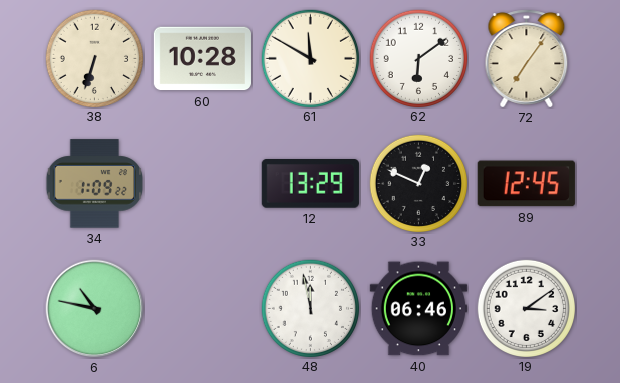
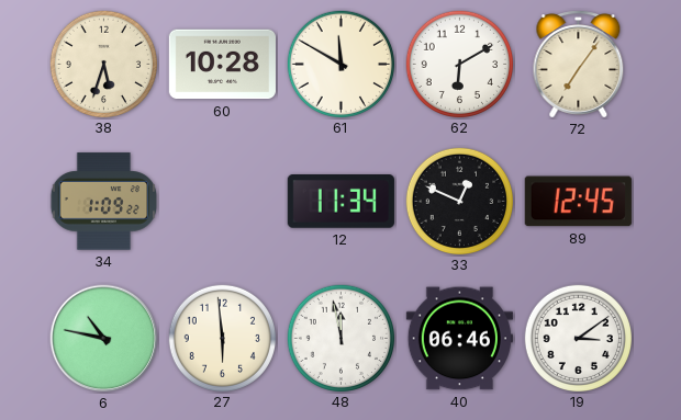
38: 6:33 -> 5:33 (103, 64)
62: 6:09 -> 6:10 (459, 64)
12: 13:29 -> 11:34 (340, 202)
27: none -> 5:59 (222, 338)
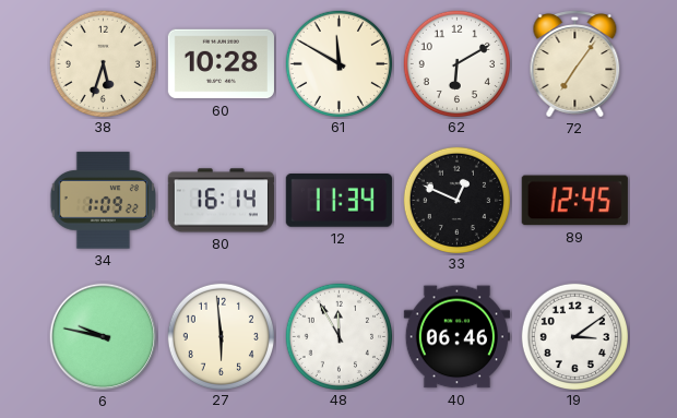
80: none -> 16:14 (221, 201)
6: 10:47 -> 9:47 (104, 337)
48: 11:58 -> 11:55 (339, 336)
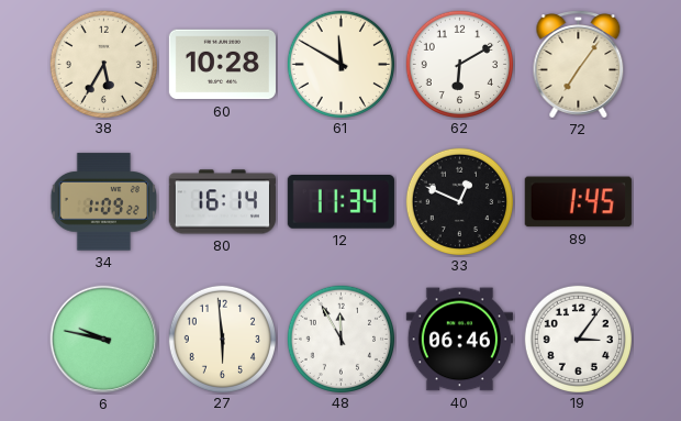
38: 5:33 -> 5:35 (103, 64)
89: 12:45 -> 1:45 (578, 202)
19: 3:09 -> 3:06 (578, 339)
